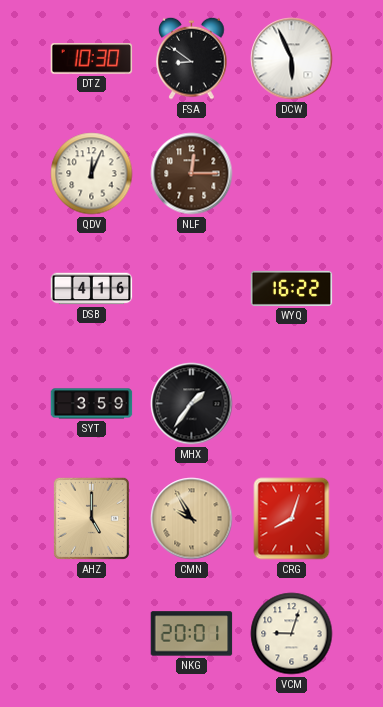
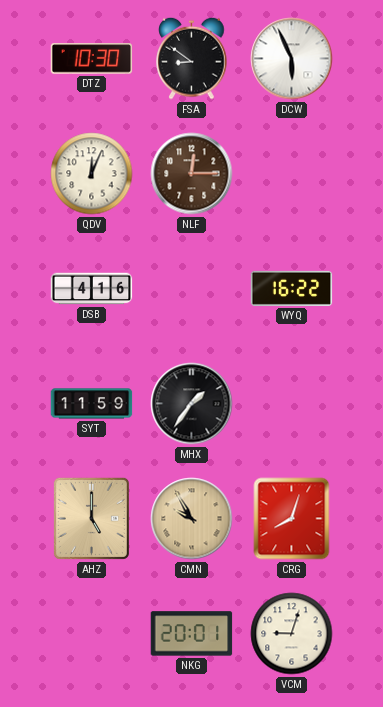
SYT: 3:59 -> 11:59 (92, 404)
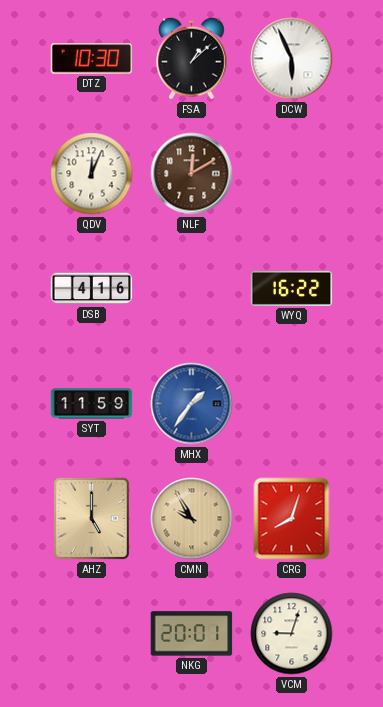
FSA: 8:51 -> 1:08 (192, 58)
NLF: 12:15 -> 12:10 (192, 174)
MHX dial: black -> blue (192, 404)
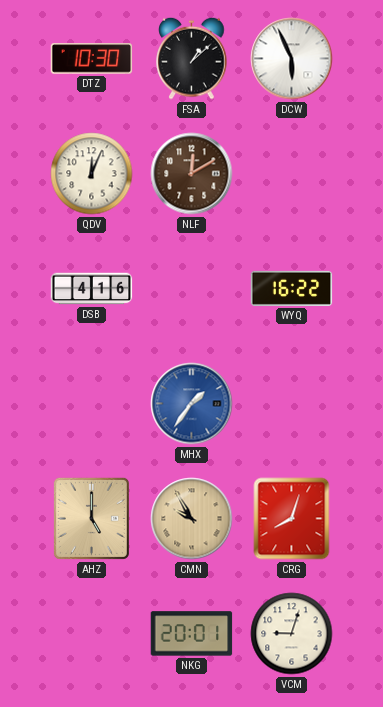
SYT: 11:59 -> none (92, 404)
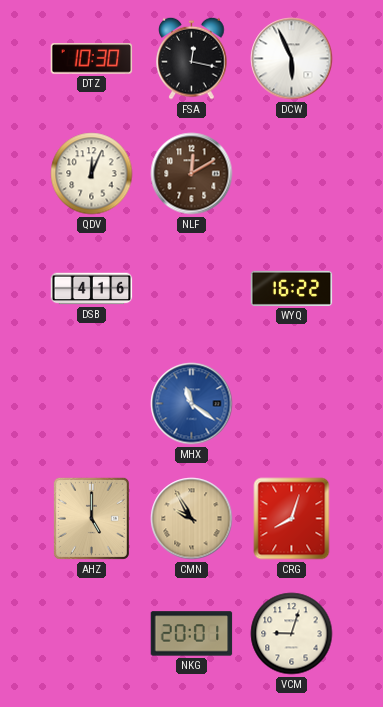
FSA: 1:08 -> 12:17 (192, 58)
MHX: 1:36 -> 11:21 (192, 404)
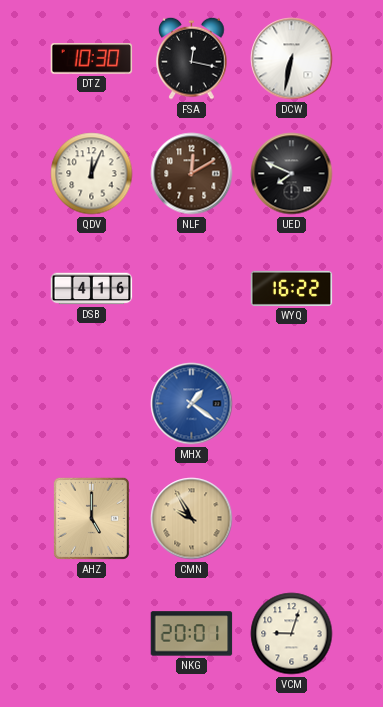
DCW: 5:56 -> 6:32 (292, 59)
UED: none -> 7:49 (292, 174)
MHX: 11:21 -> 1:21 (192, 404)
CRG: 8:03 -> none (292, 519)
